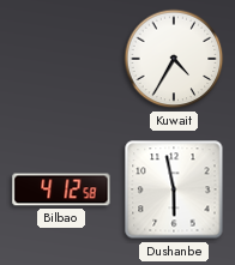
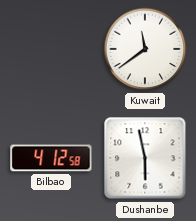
Kuwait: 4:35 -> 11:39 (145, 49)
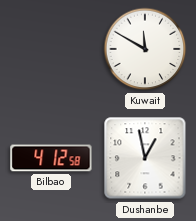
Kuwait: 11:39 -> 11:50 (145, 49)
Dushanbe: 5:58 -> 12:58 (145, 158)
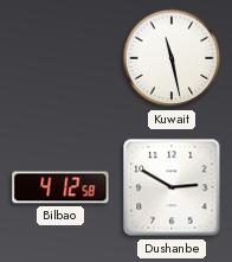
Kuwait: 11:50 -> 11:28 (172, 58)
Dushanbe: 12:58 -> 2:50 (172, 187)
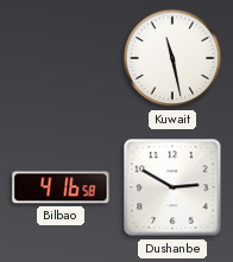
Bilbao: 4:12 -> 4:16 (61, 187)
